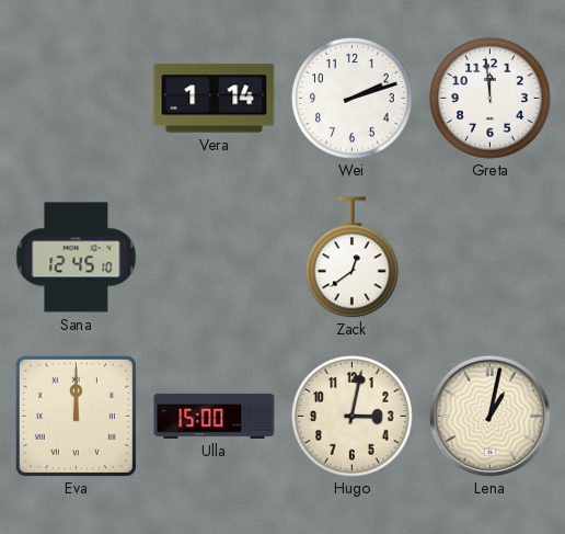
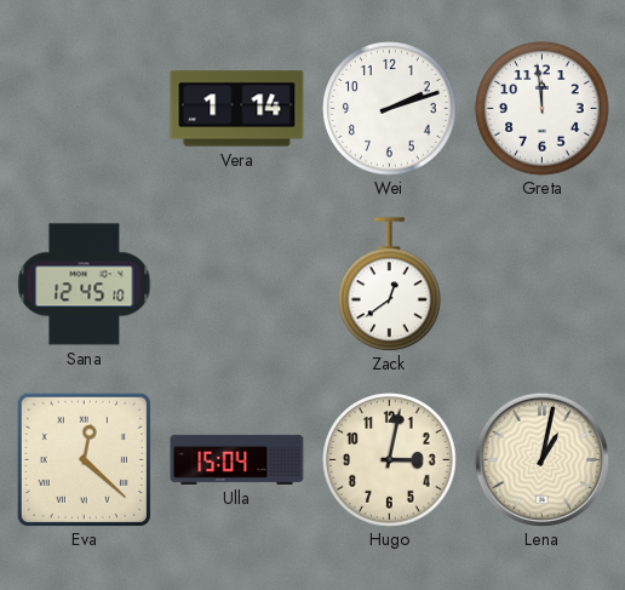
Eva: 12:00 -> 12:22 (84, 459)
Ulla: 15:00 -> 15:04 (237, 459)
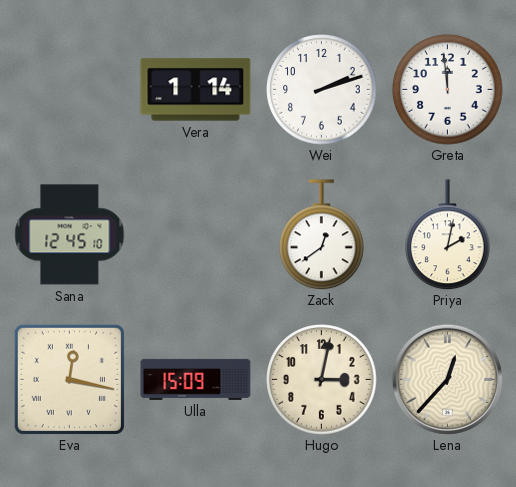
Priya: none -> 2:02 (448, 235)
Eva: 12:22 -> 12:17 (69, 379)
Ulla: 15:04 -> 15:09 (196, 379)
Lena: 1:02 -> 12:37 (447, 379)
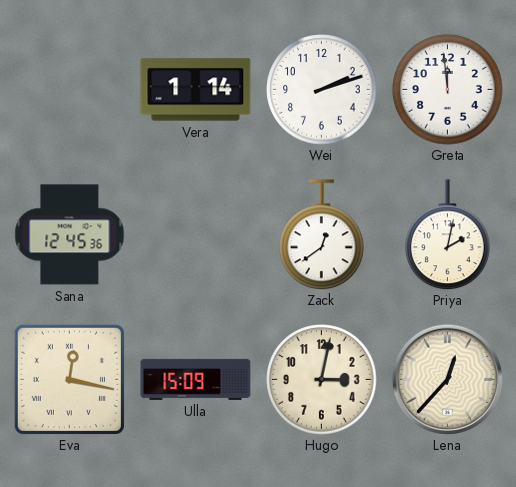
Sana: 12:45:10 -> 12:45:36 (70, 235)
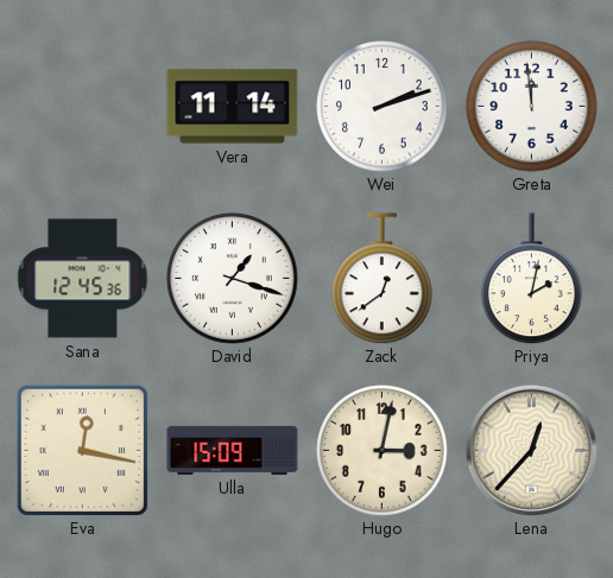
Vera: 1:14 -> 11:14 (233, 107)
David: none -> 1:18 (233, 279)
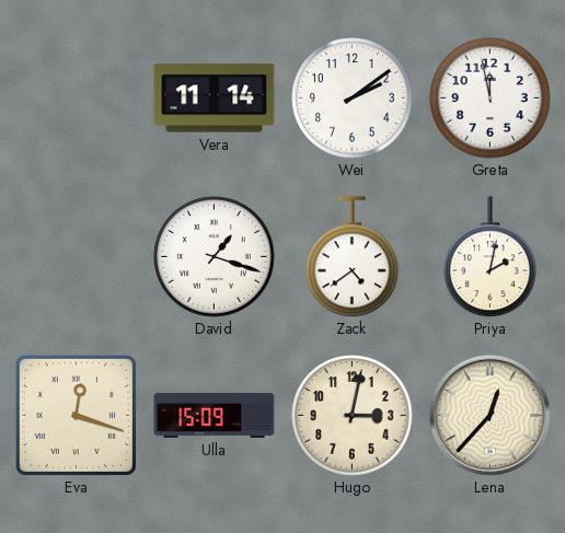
Wei: 2:12 -> 2:09 (353, 99)
Greta: 11:59 -> 11:58 (491, 99)
Sana: 12:45 -> none (83, 279)
Zack: 12:39 -> 4:39 (353, 257)
Eva: 12:17 -> 12:18 (76, 415)
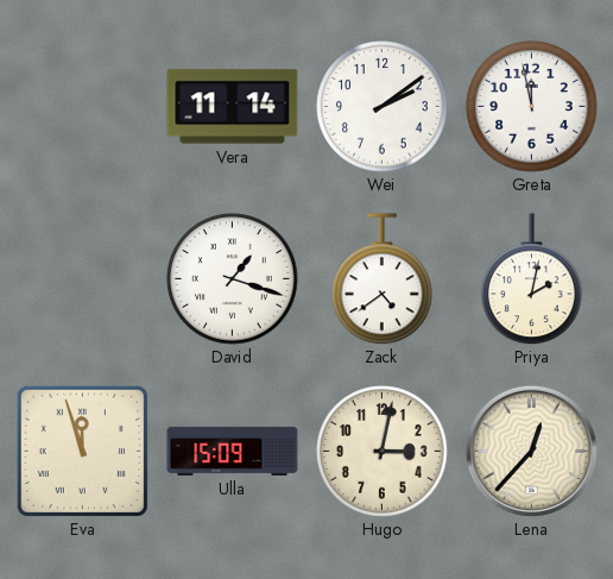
Eva: 12:18 -> 11:57 (82, 451)
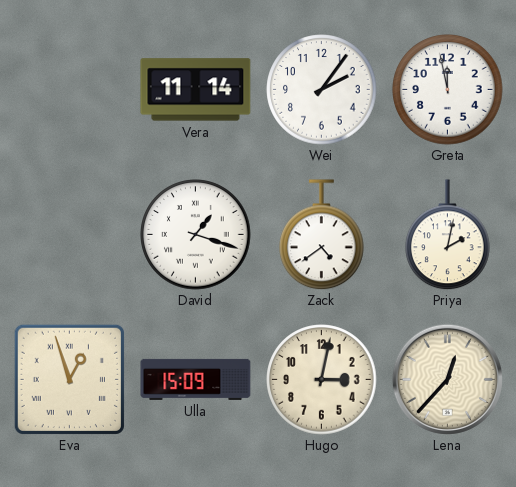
Wei: 2:09 -> 2:06 (322, 90)
Eva: 11:57 -> 12:57 (69, 379)
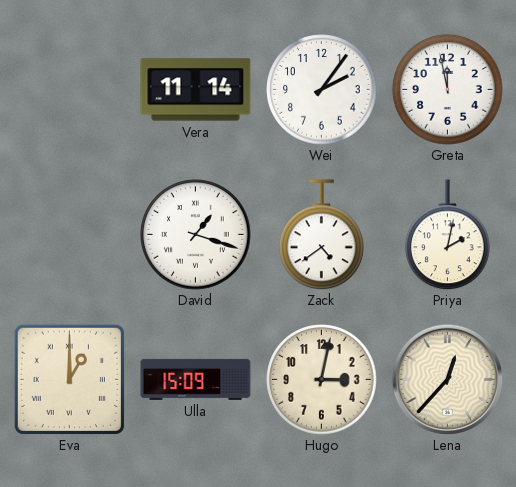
Eva: 12:57 -> 1:00 (69, 379)
